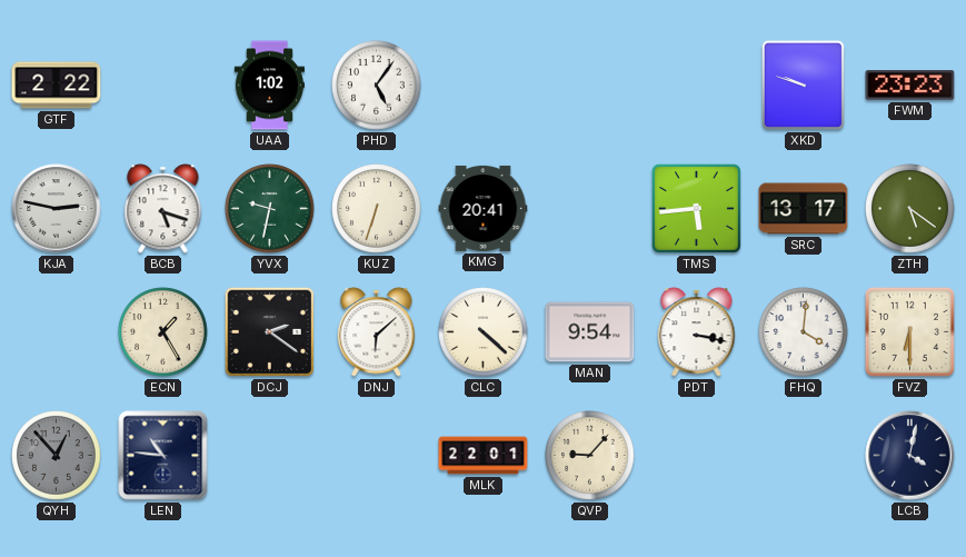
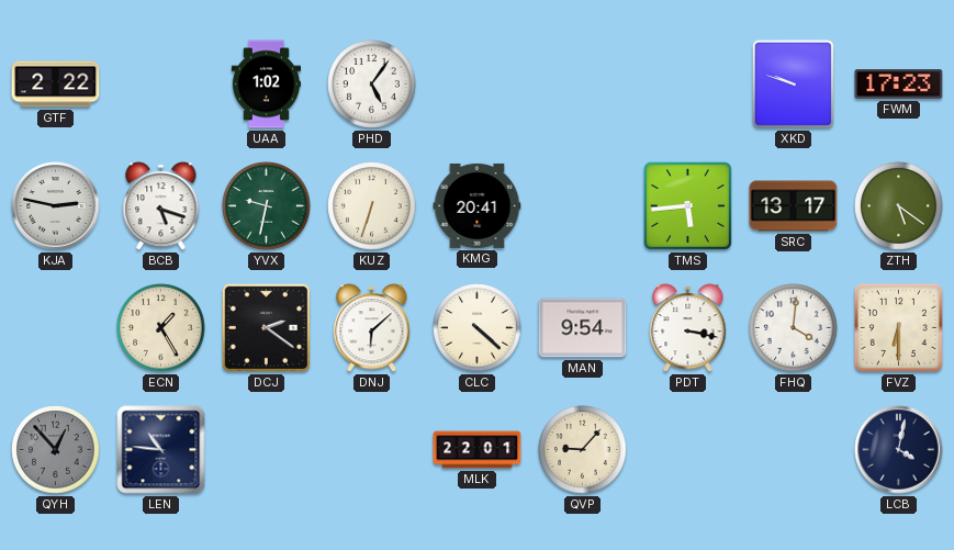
FWM: 23:23 -> 17:23 (899, 85)
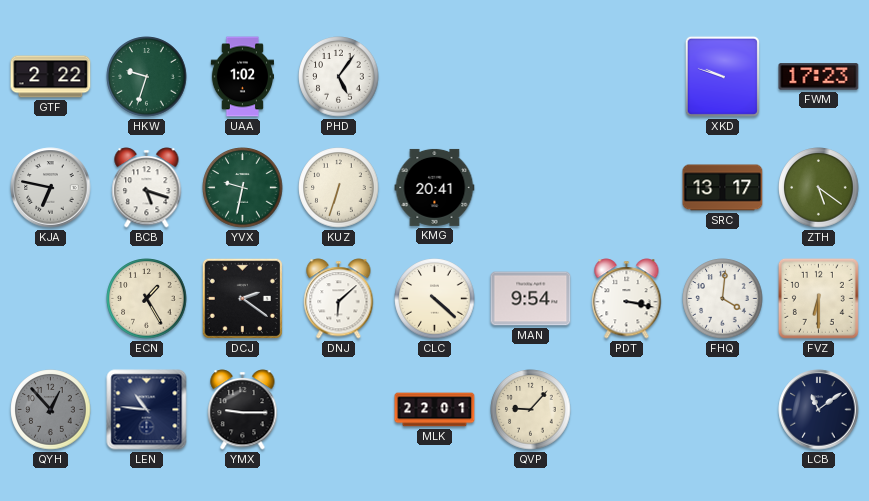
HKW: none -> 9:33 (147, 77)
KJA: 2:47 -> 6:47 (51, 188)
TMS: 5:44 -> none (687, 205)
YMX: none -> 9:15 (243, 410)
LCB: 4:02 -> 11:09 (819, 410)
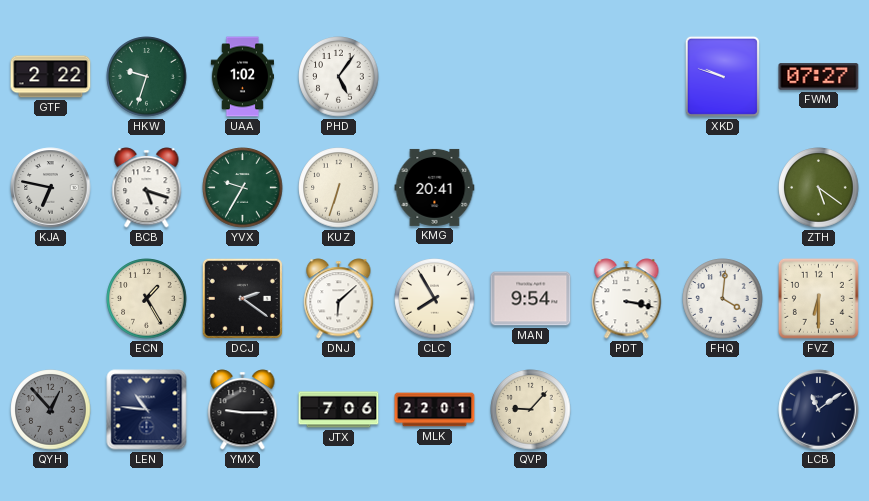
FWM: 17:23 -> 07:27 (819, 77)
YVX: 9:32 -> 9:35 (243, 188)
SRC: 13:17 -> none (723, 188)
CLC: 4:22 -> 7:55 (435, 299)
JTX: none -> 7:06 (339, 410)
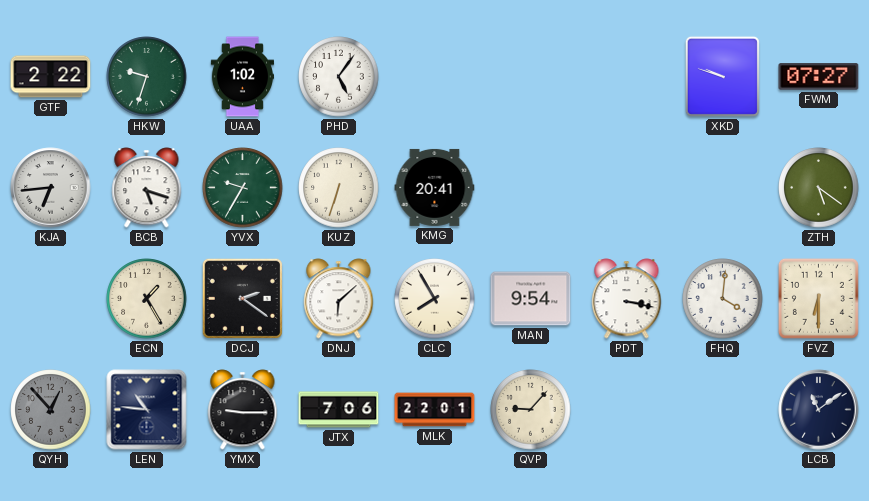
KJA: 6:47 -> 6:44 (51, 188)
